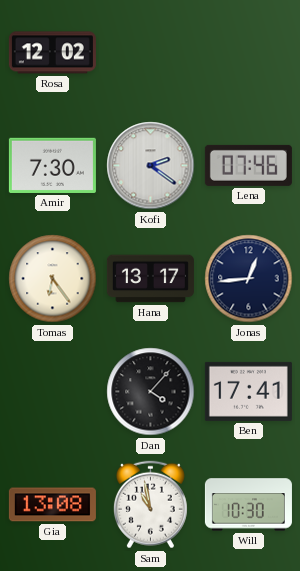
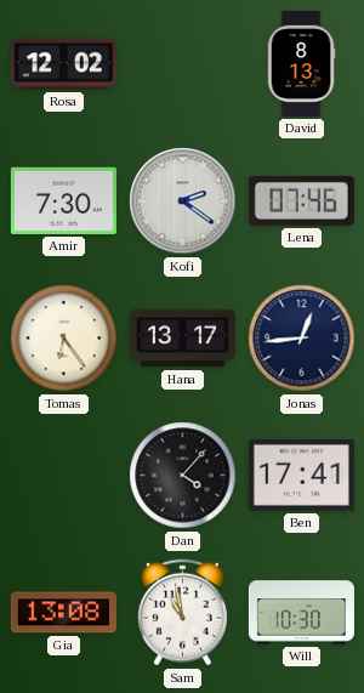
David: none -> 8:13 (301, 63)
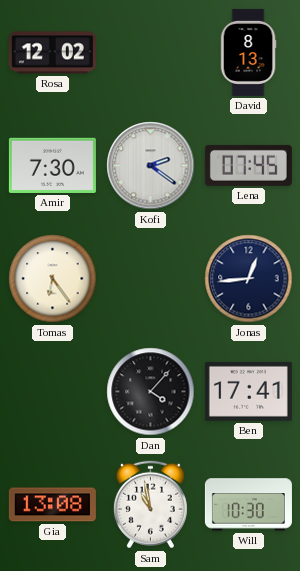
Lena: 07:46 -> 07:45 (248, 165)
Hana: 13:17 -> none (182, 339)
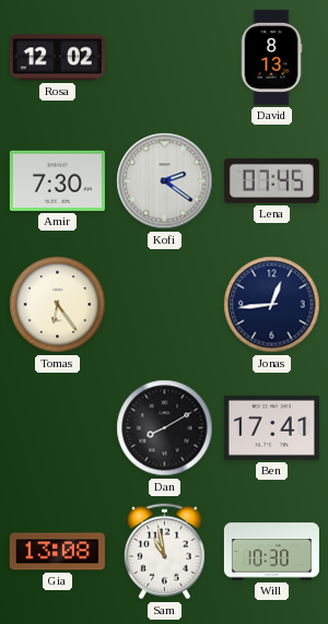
Dan: 4:07 -> 8:10 (165, 428)
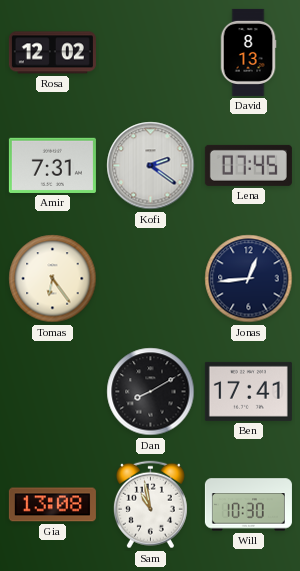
Amir: 7:30 -> 7:31 (52, 165)
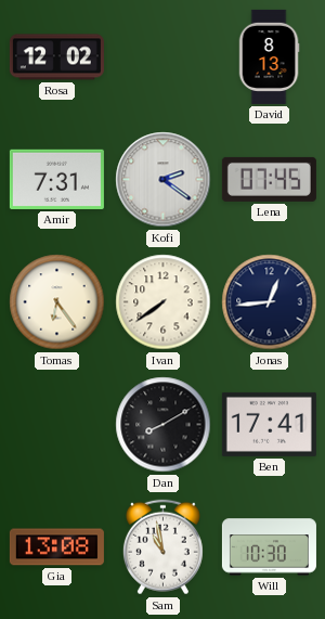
Ivan: none -> 7:39 (164, 302)
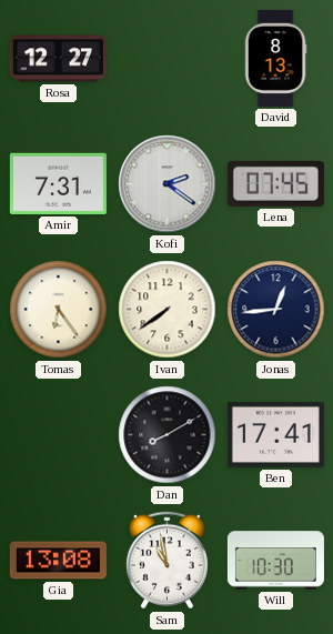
Rosa: 12:02 -> 12:27 (58, 59)
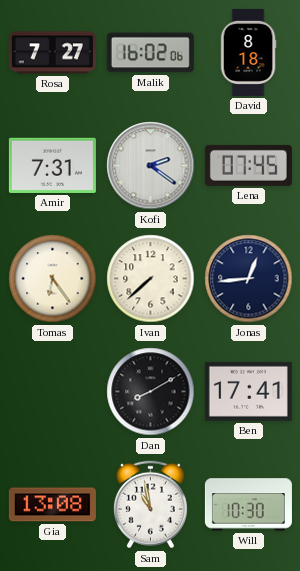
Rosa: 12:27 -> 7:27 (52, 53)
Malik: none -> 16:02 (150, 53)
David: 8:13 -> 8:18 (248, 52)
Ivan: 7:39 -> 7:38 (151, 279)
